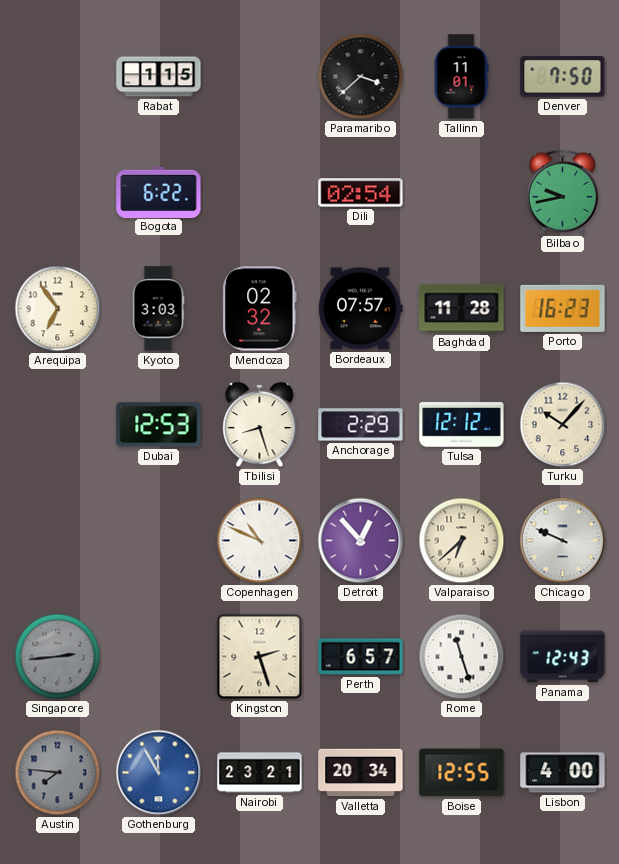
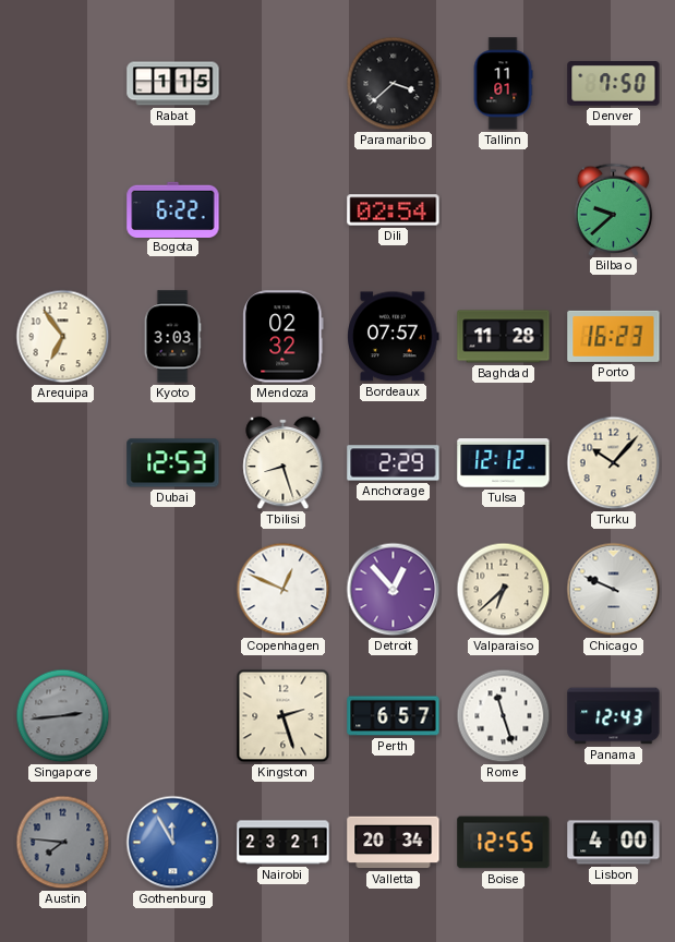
Bilbao: 9:43 -> 9:38 (614, 209)
Copenhagen: 10:49 -> 12:49 (284, 590)
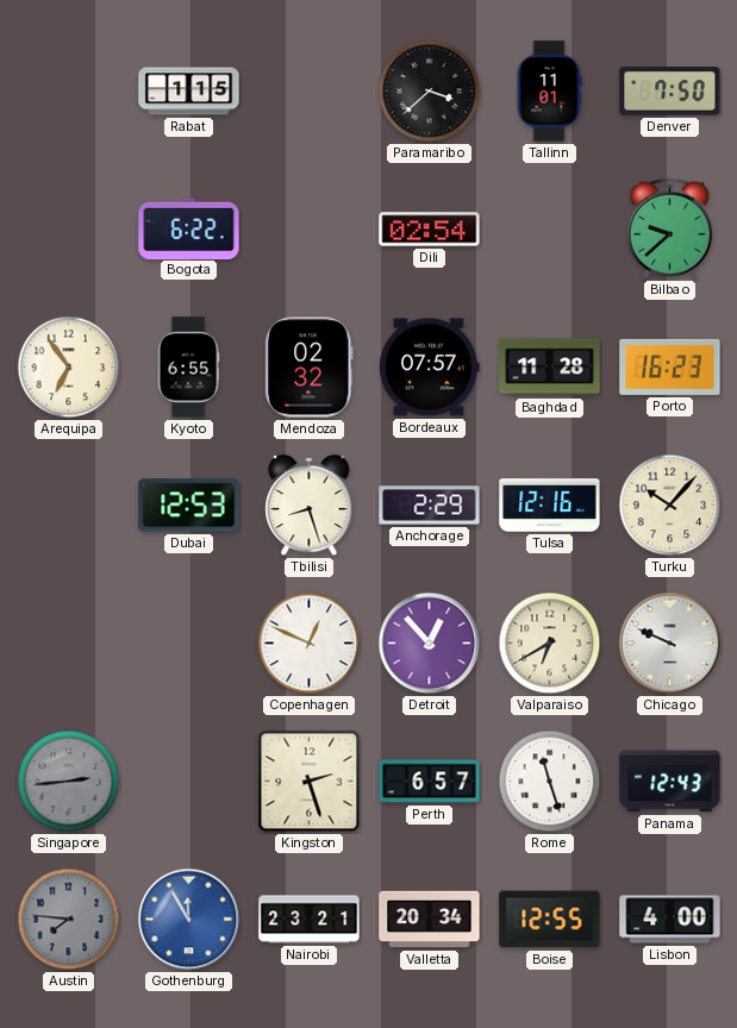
Kyoto: 3:03 -> 6:55 (188, 368)
Tulsa: 12:12 -> 12:16 (550, 506)
Valparaiso: 6:38 -> 6:40 (550, 644)
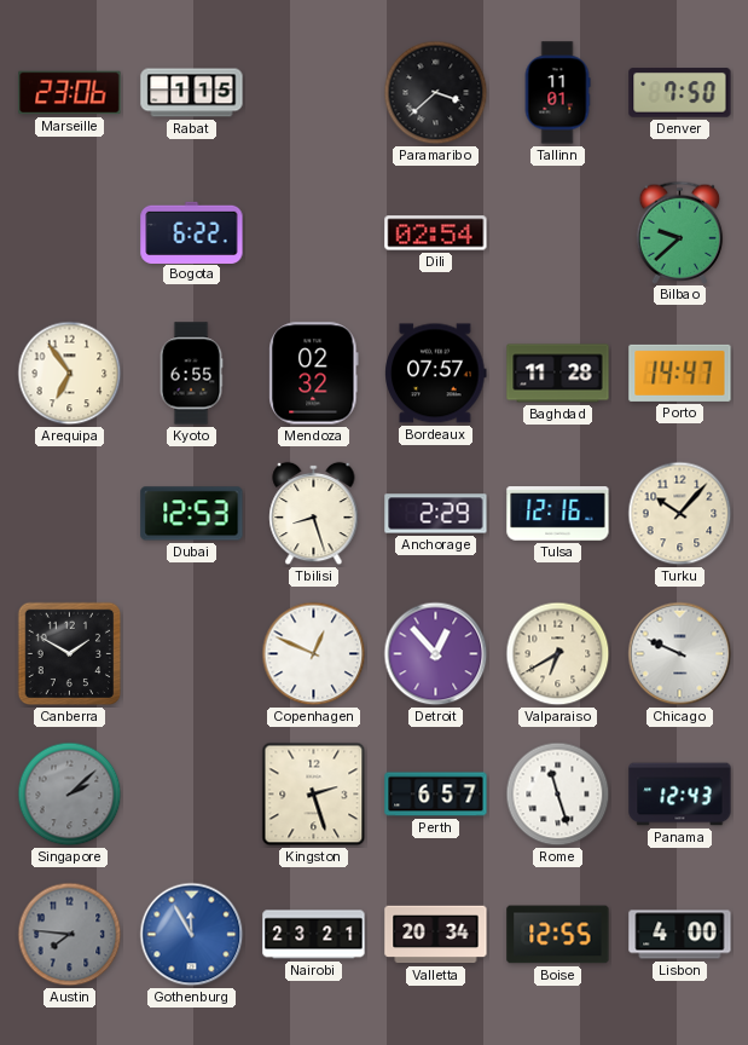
Marseille: none -> 23:06 (70, 93)
Porto: 16:23 -> 14:47 (680, 373)
Canberra: none -> 1:50 (70, 654)
Singapore: 2:44 -> 2:08 (70, 795)
